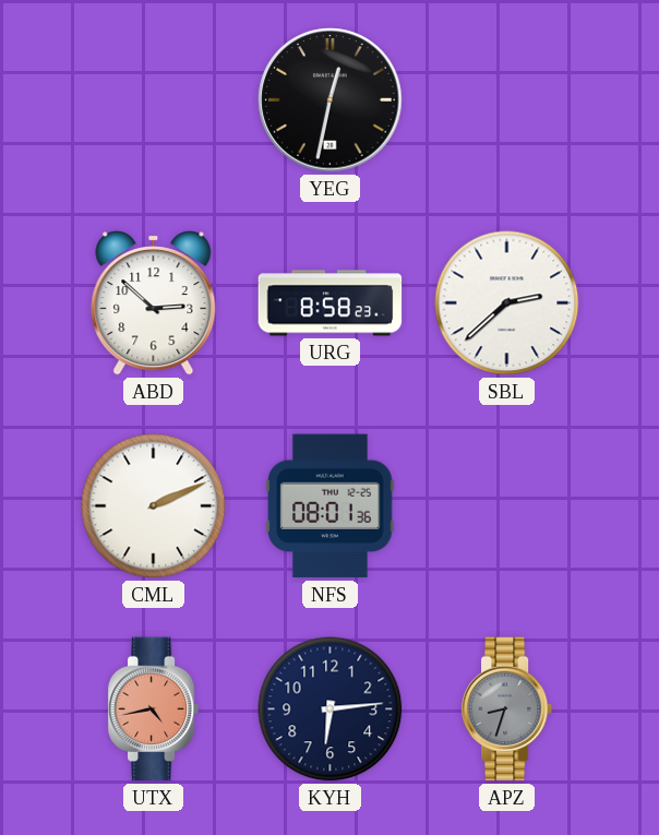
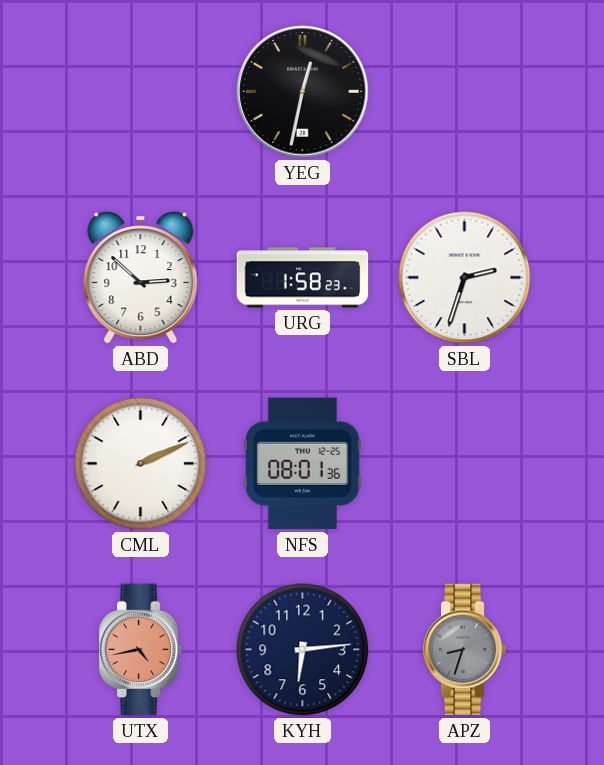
URG: 8:58 -> 1:58 (303, 278)
SBL: 2:38 -> 2:33 (465, 278)
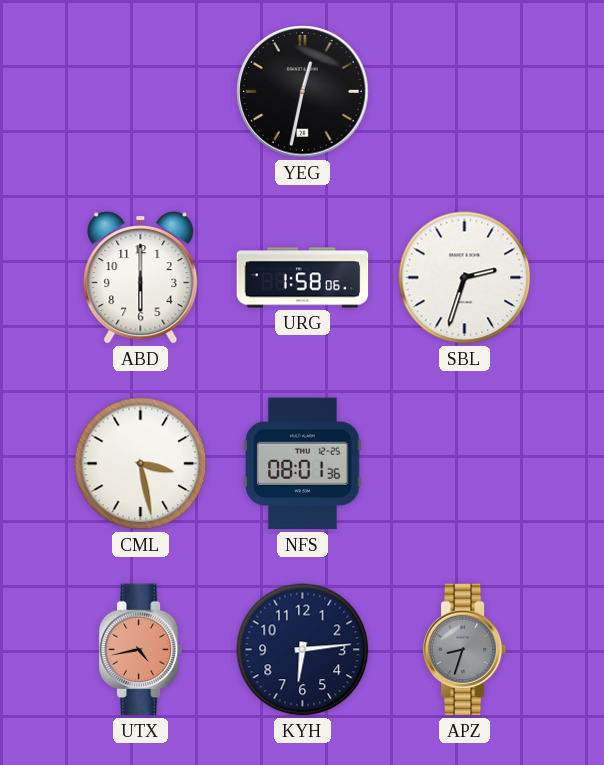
ABD: 2:52 -> 6:00 (141, 278)
URG: 1:58:23 -> 1:58:06 (303, 278)
CML: 2:11 -> 3:28 (141, 464)
